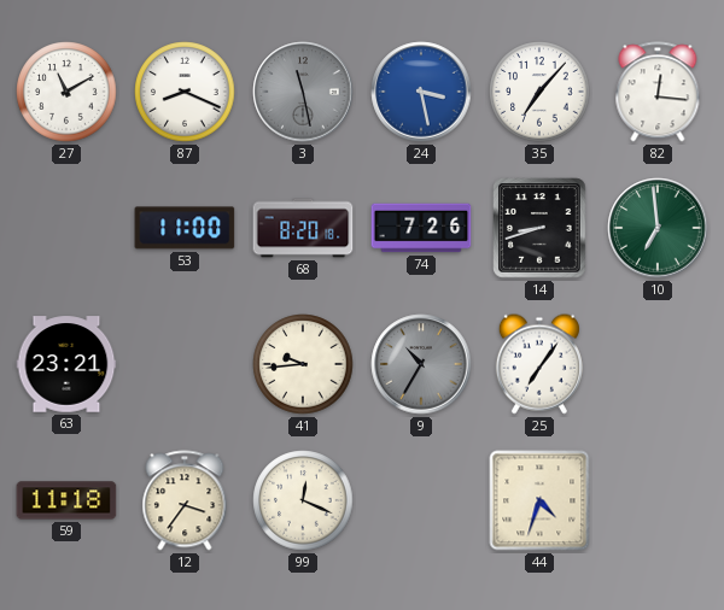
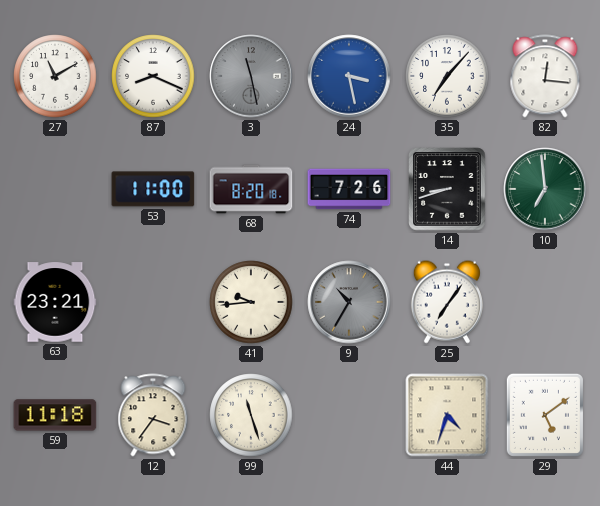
99: 12:19 -> 11:27 (251, 415)
29: none -> 5:09 (545, 415)
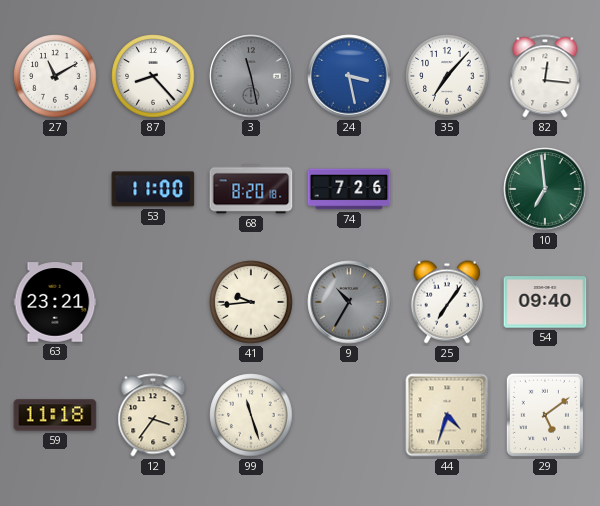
87: 8:19 -> 8:23 (153, 76)
14: 8:42 -> none (447, 189)
54: none -> 09:40 (545, 302)
